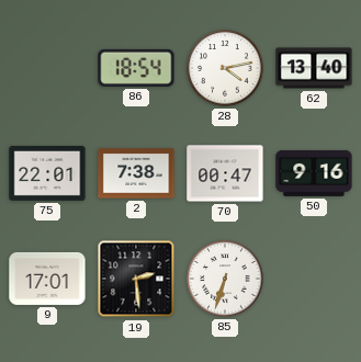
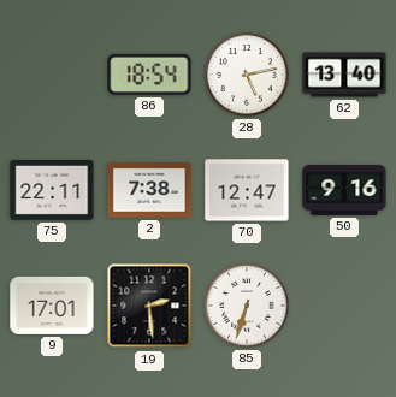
28: 4:13 -> 5:13 (247, 75)
75: 22:01 -> 22:11 (52, 190)
70: 00:47 -> 12:47 (247, 190)
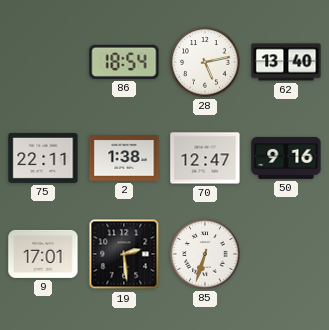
2: 7:38 -> 1:38 (124, 158)
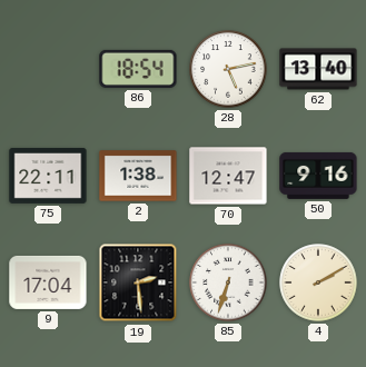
9: 17:01 -> 17:04 (48, 282)
4: none -> 2:10 (318, 282)
